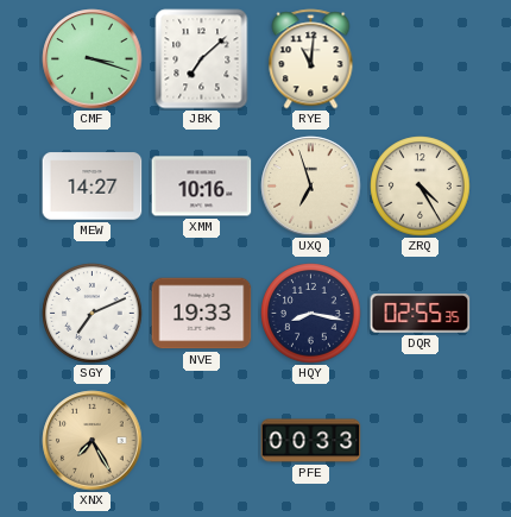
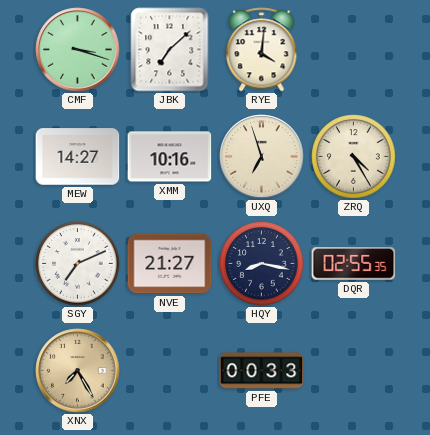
RYE: 11:01 -> 4:01 (262, 50)
NVE: 19:33 -> 21:27 (170, 264)
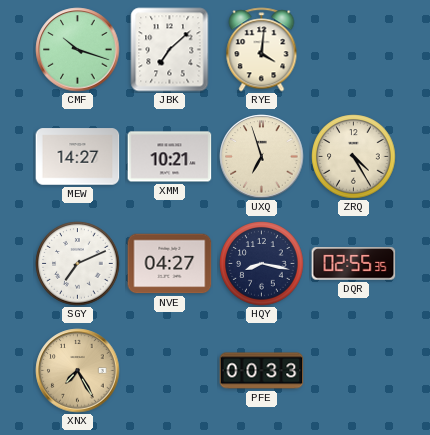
CMF: 3:18 -> 10:18 (78, 50)
XMM: 10:16 -> 10:21 (170, 157)
NVE: 21:27 -> 04:27 (170, 264)
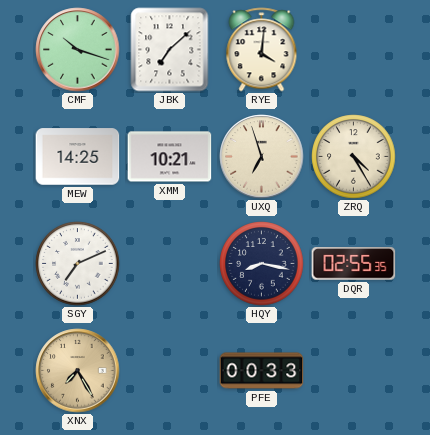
MEW: 14:27 -> 14:25 (78, 157)
NVE: 04:27 -> none (170, 264)
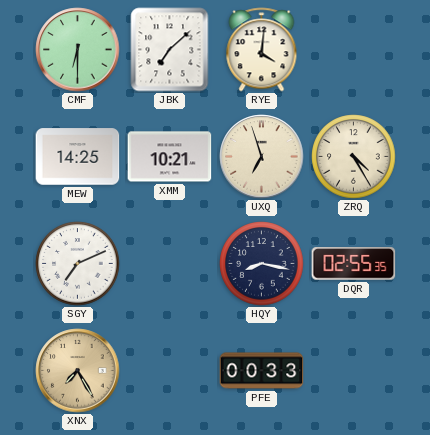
CMF: 10:18 -> 6:30 (78, 50)
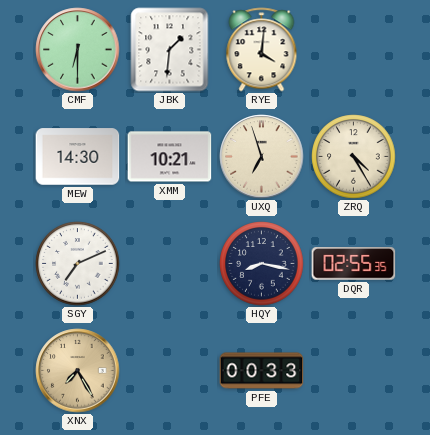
JBK: 7:08 -> 1:31 (170, 50)
MEW: 14:25 -> 14:30 (78, 157)
